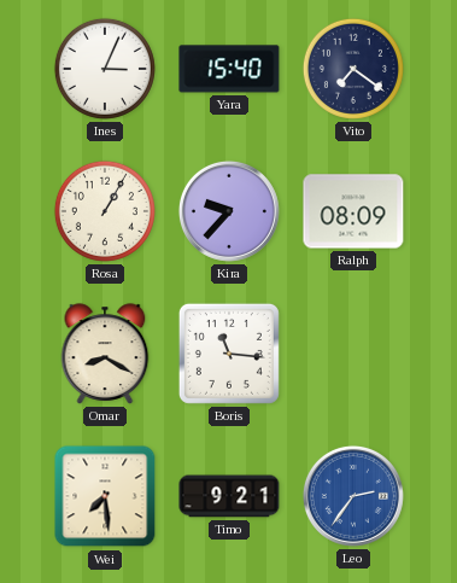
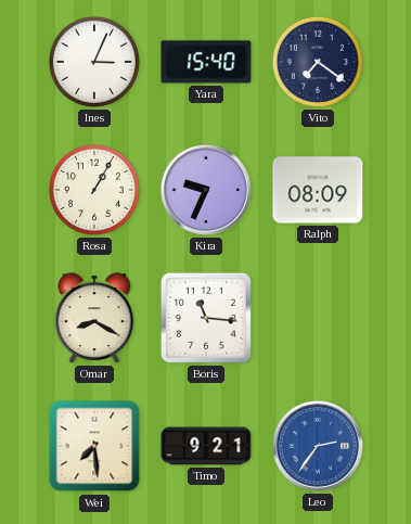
Kira: 9:37 -> 9:34 (206, 190)
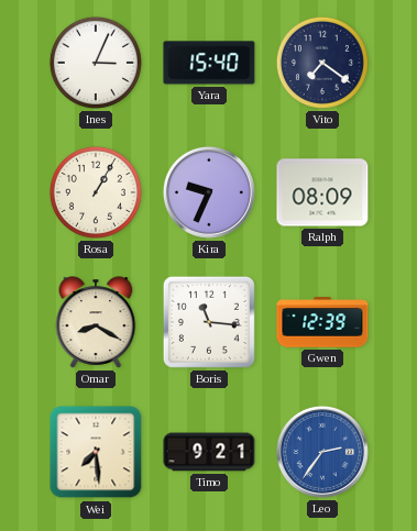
Gwen: none -> 12:39 (322, 322)
